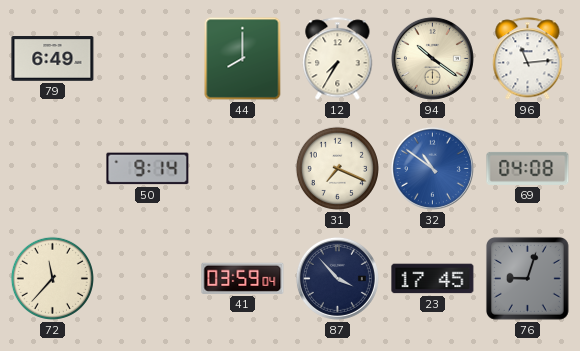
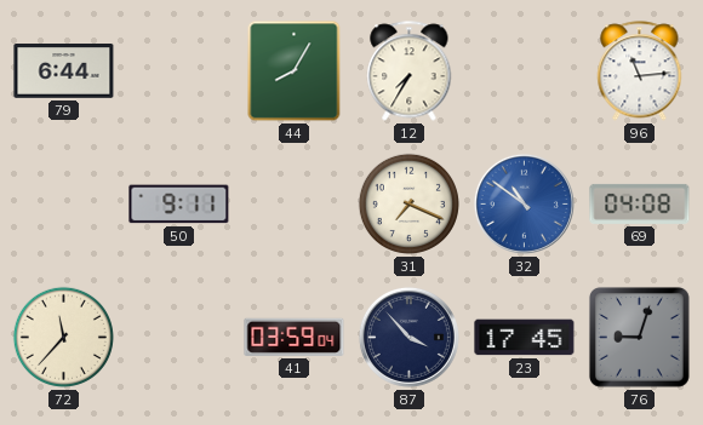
79: 6:49 -> 6:44 (64, 71)
44: 8:00 -> 8:05 (295, 71)
94: 10:21 -> none (432, 58)
50: 9:14 -> 9:11 (179, 205)
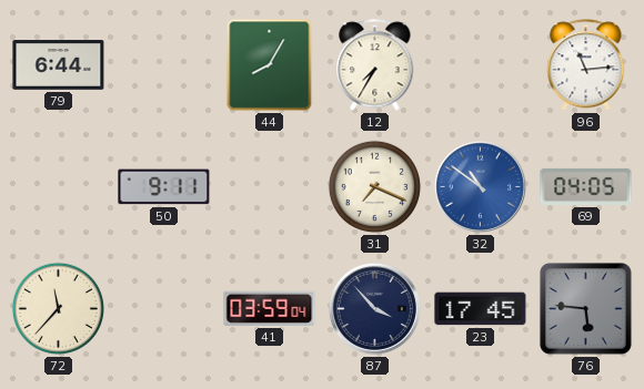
69: 04:08 -> 04:05 (586, 186)
76: 9:03 -> 5:46 (585, 308)
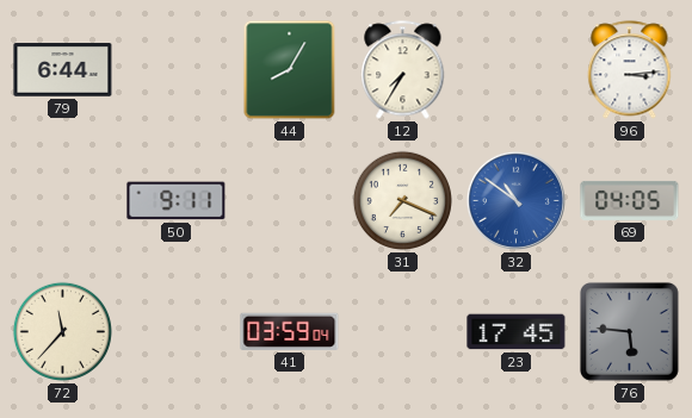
96: 11:14 -> 3:14 (630, 70)
87: 3:53 -> none (374, 308)
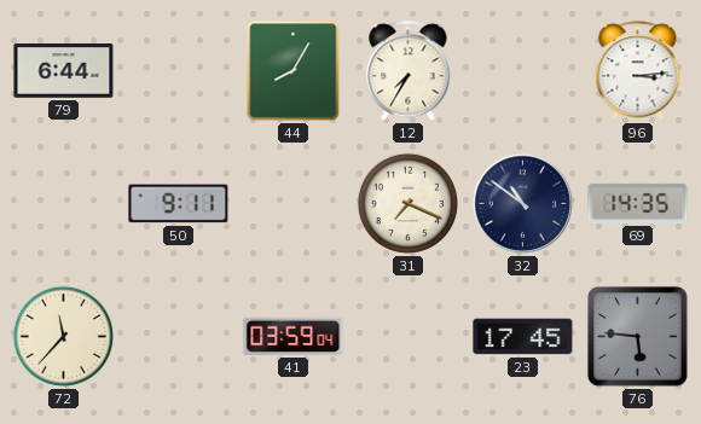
32 dial: blue -> navy (522, 203)
69: 04:05 -> 14:35 (638, 203)
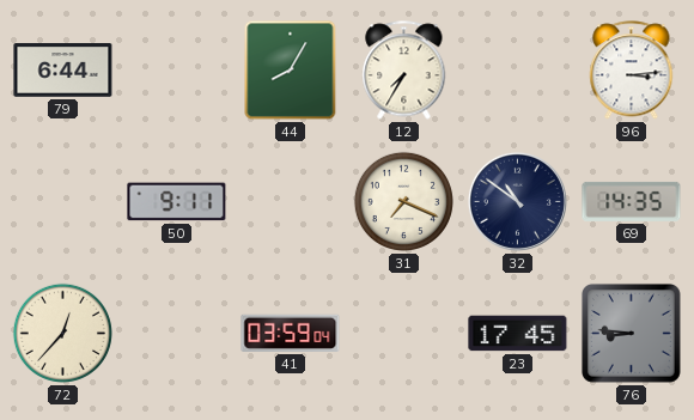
72: 11:37 -> 12:37 (62, 333)
76: 5:46 -> 8:46 (631, 333)
